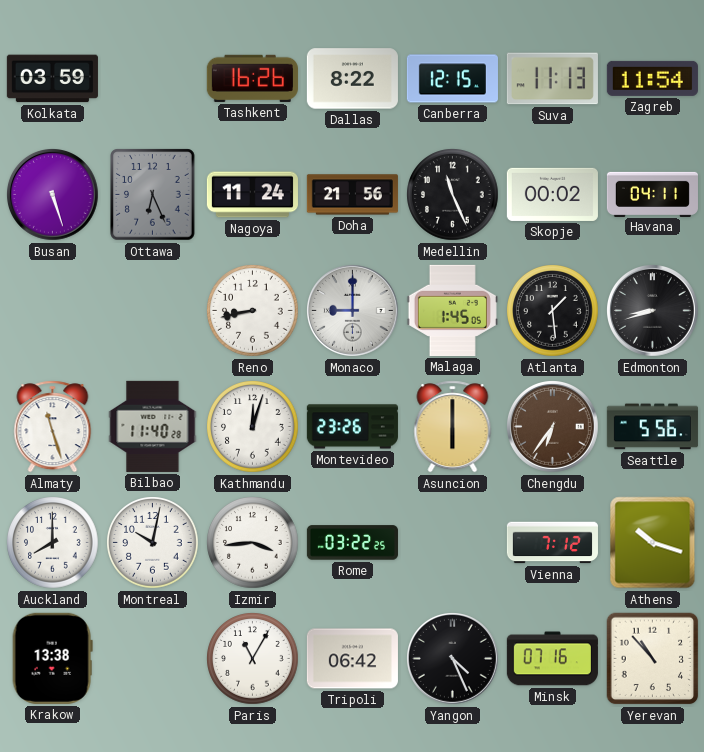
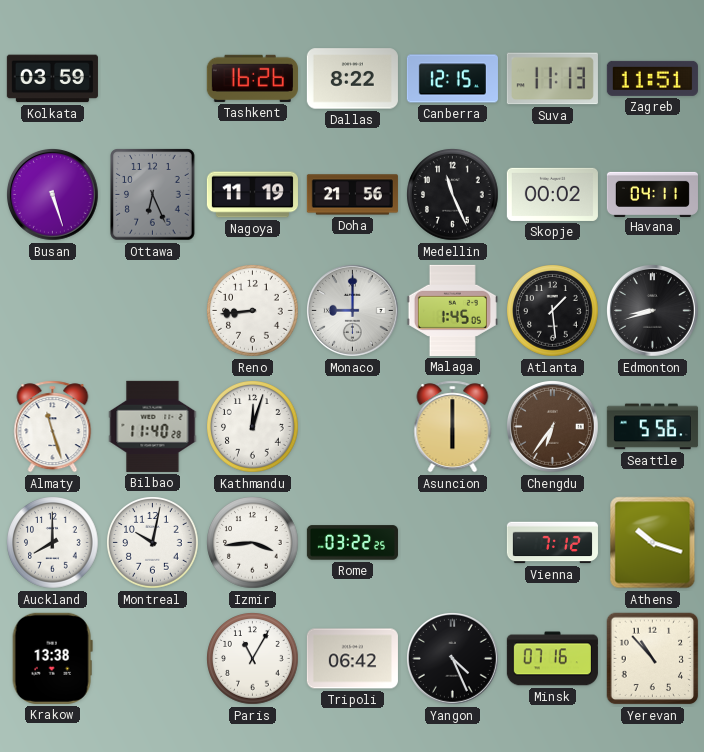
Zagreb: 11:54 -> 11:51 (652, 78)
Nagoya: 11:24 -> 11:19 (252, 195)
Reno: 8:43 -> 8:44 (253, 311)
Montevideo: 23:26 -> none (352, 427)
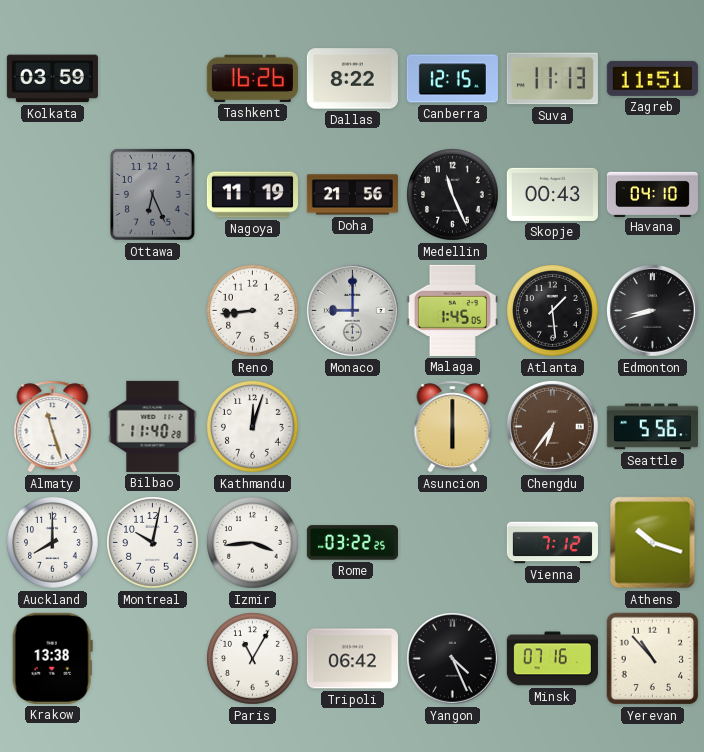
Busan: 5:27 -> none (53, 195)
Skopje: 00:02 -> 00:43 (552, 194)
Havana: 04:11 -> 04:10 (652, 194)
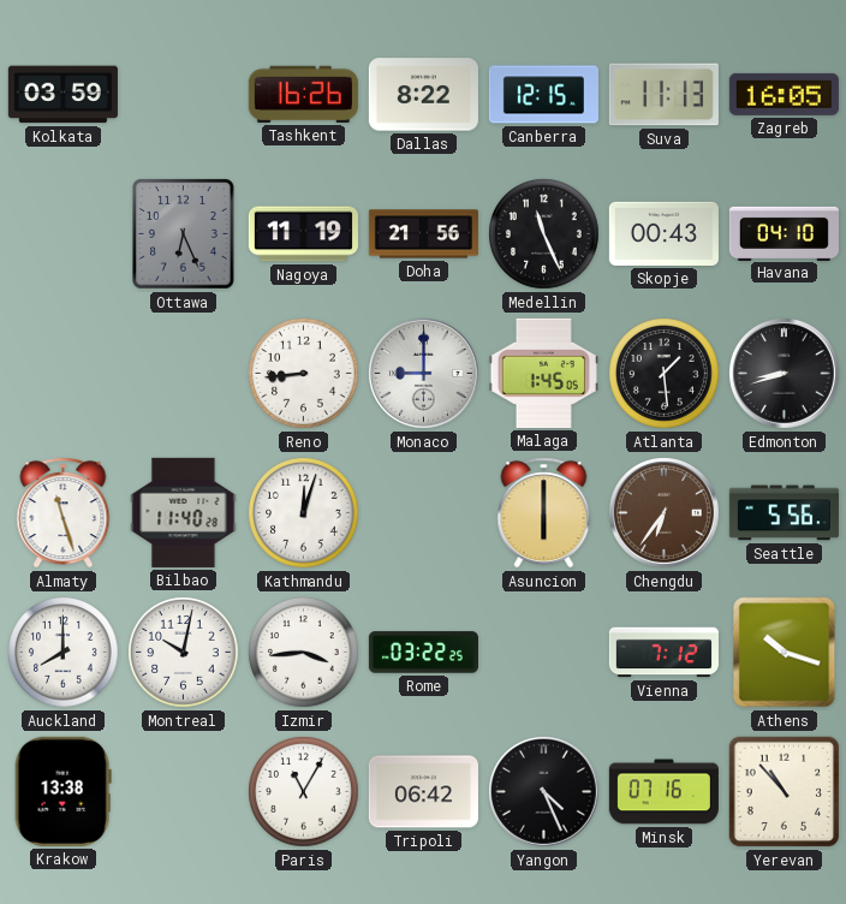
Zagreb: 11:51 -> 16:05 (784, 94)
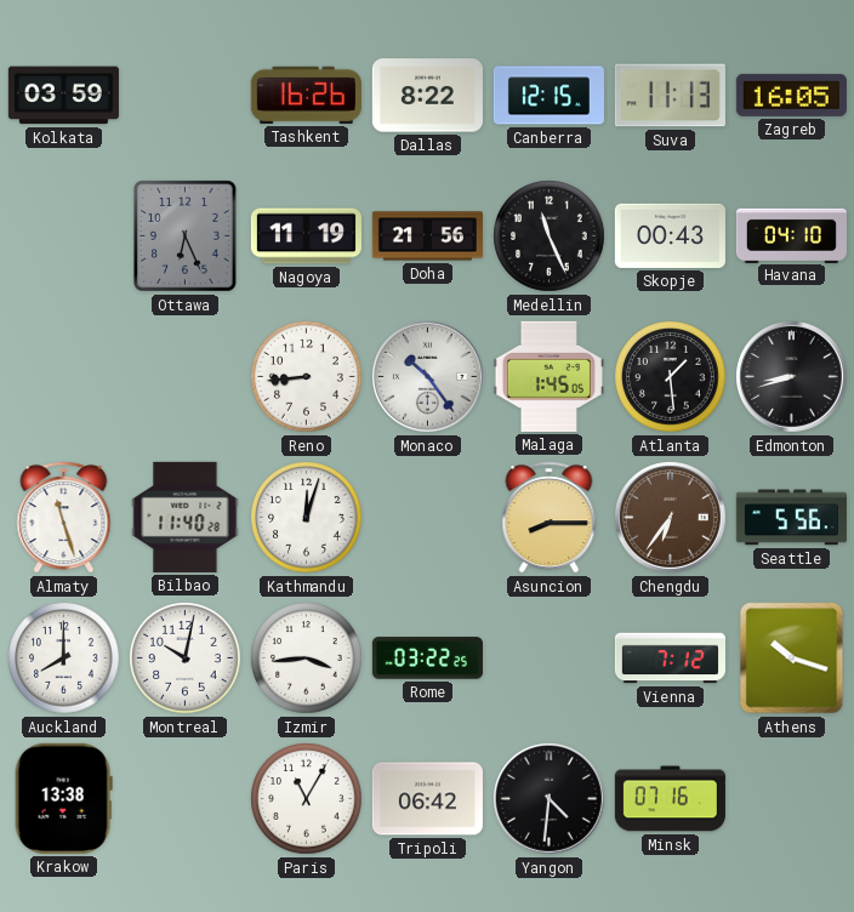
Monaco: 9:00 -> 10:24 (428, 377)
Asuncion: 6:00 -> 8:15 (550, 518)
Yangon: 4:26 -> 4:31 (550, 799)
Yerevan: 10:53 -> none (785, 792)
